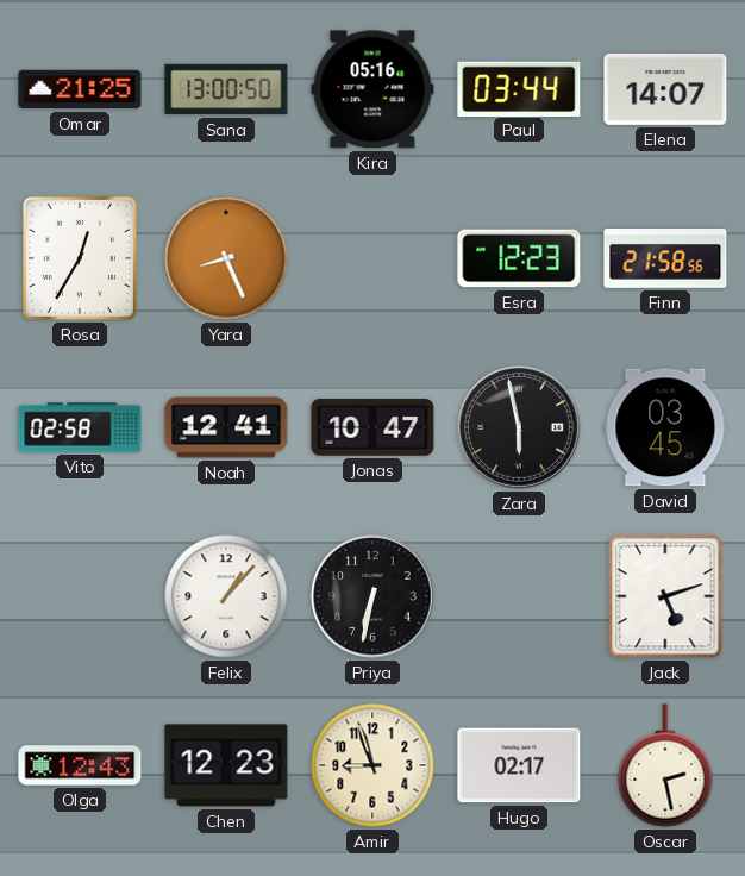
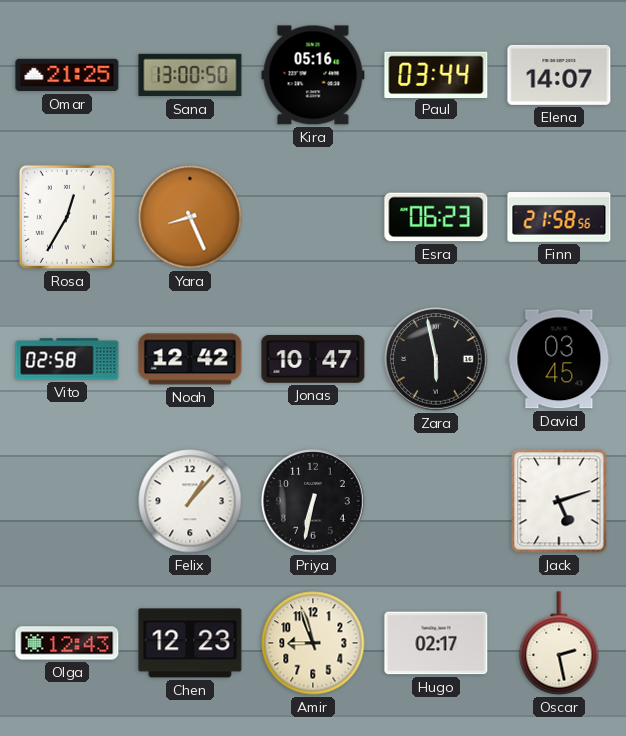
Esra: 12:23 -> 06:23 (436, 217)
Noah: 12:41 -> 12:42 (190, 359)
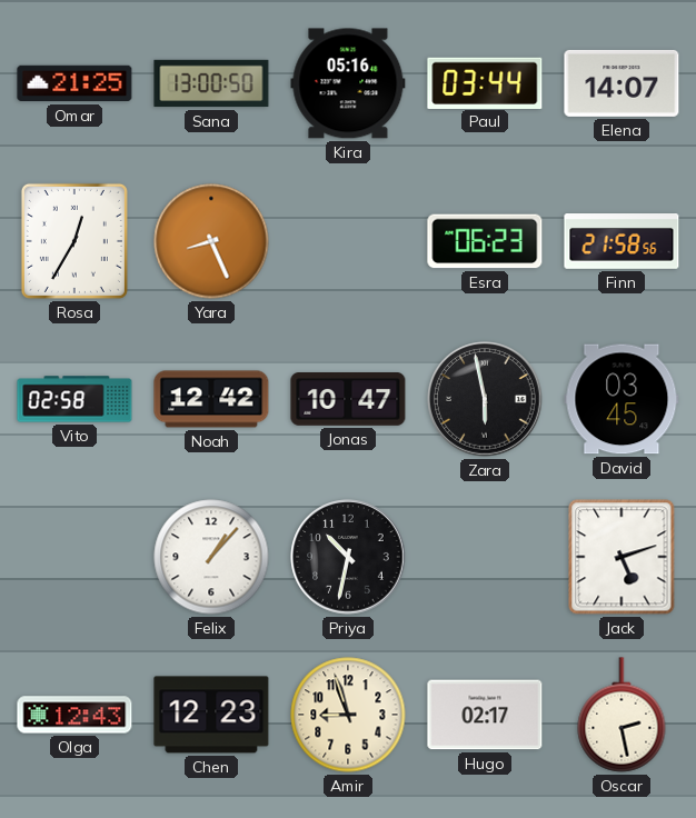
Priya: 6:32 -> 10:32 (348, 557)
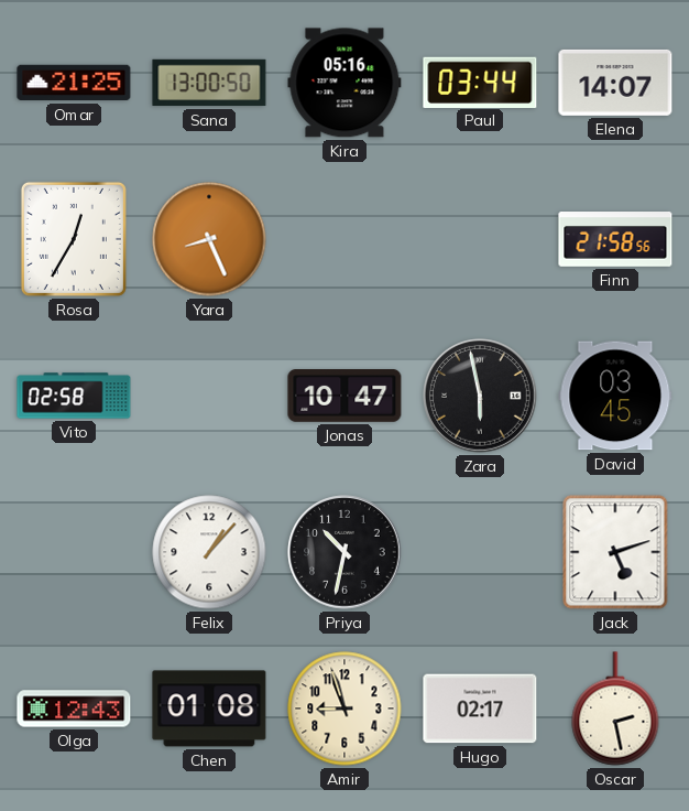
Esra: 06:23 -> none (485, 241)
Noah: 12:42 -> none (211, 399)
Chen: 12:23 -> 01:08 (209, 709)
